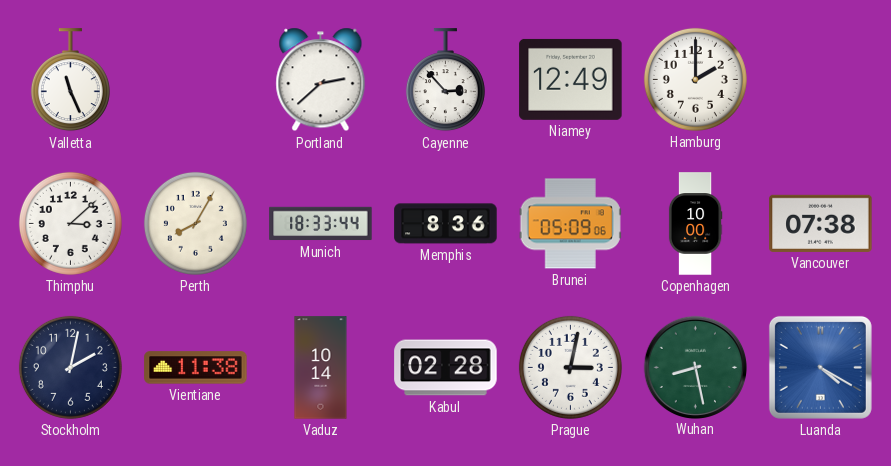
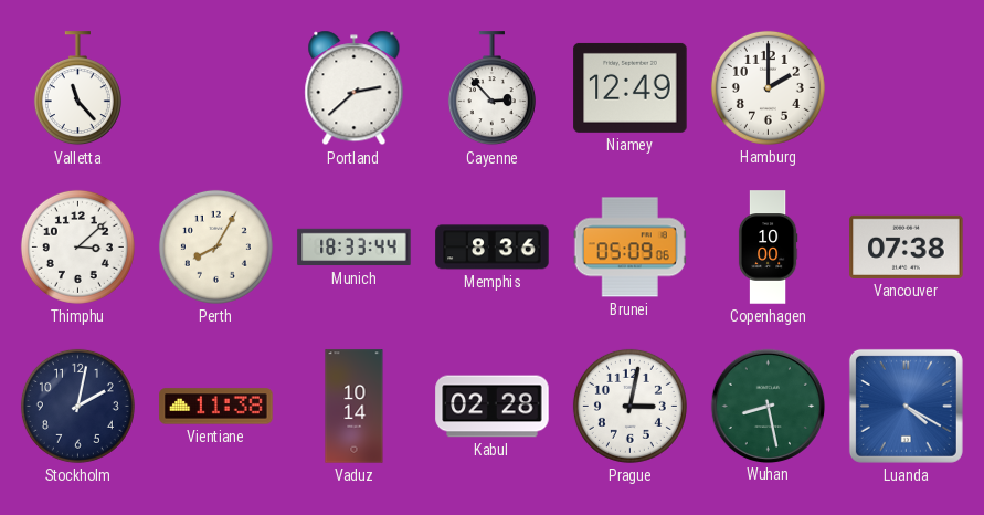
Valletta: 11:26 -> 11:23 (77, 88)
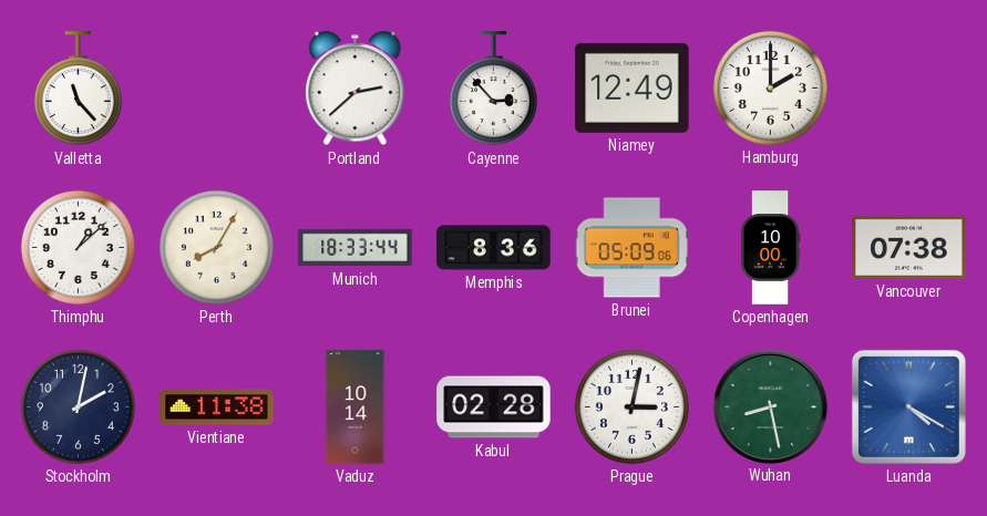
Thimphu: 3:08 -> 1:08 (78, 247)
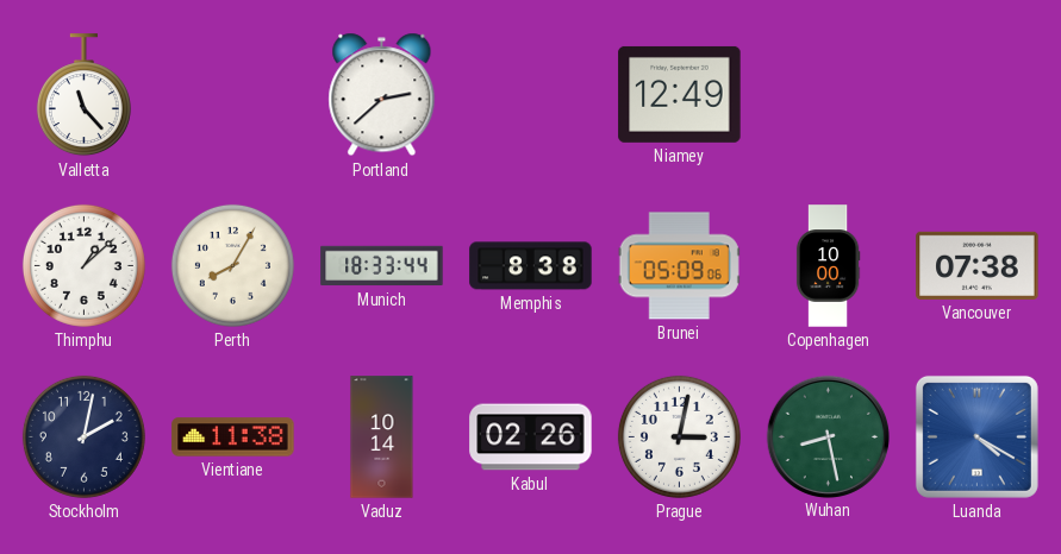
Cayenne: 2:53 -> none (493, 89)
Hamburg: 2:00 -> none (770, 87)
Memphis: 8:36 -> 8:38 (531, 266)
Kabul: 02:28 -> 02:26 (531, 437)
